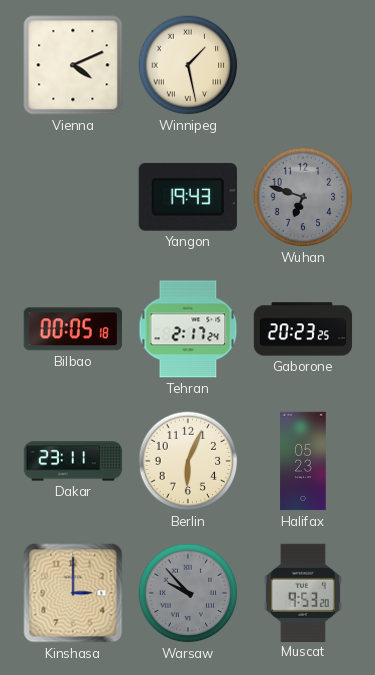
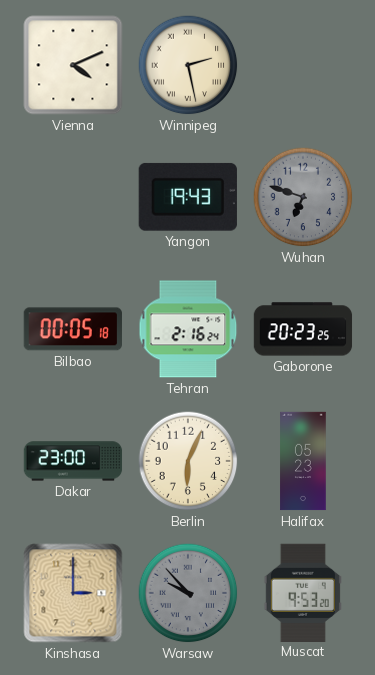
Winnipeg: 1:28 -> 2:28 (188, 65)
Tehran: 2:17 -> 2:16 (188, 329)
Dakar: 23:11 -> 23:00 (73, 461)
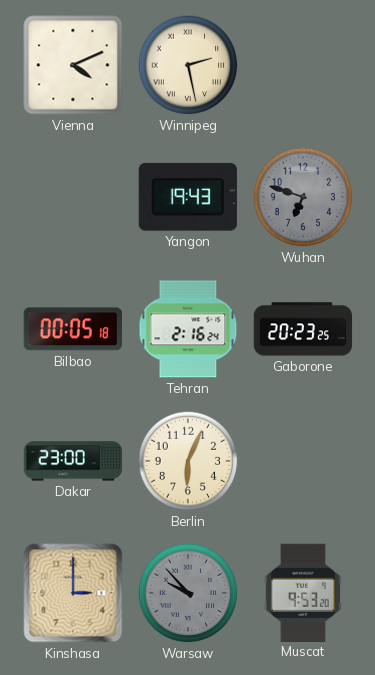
Halifax: 05:23 -> none (303, 461)
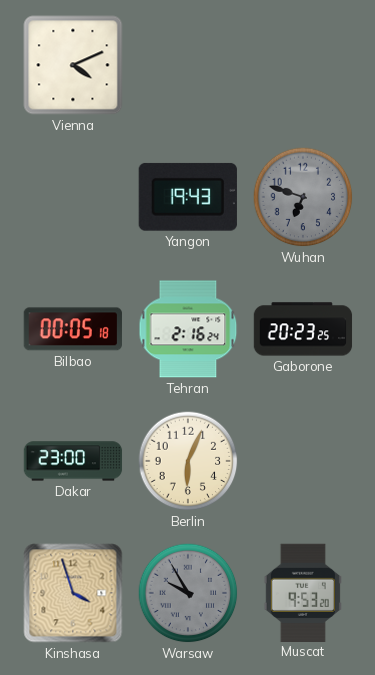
Winnipeg: 2:28 -> none (188, 65)
Kinshasa: 3:00 -> 3:57 (73, 593)
Warsaw: 9:53 -> 9:55 (188, 593)
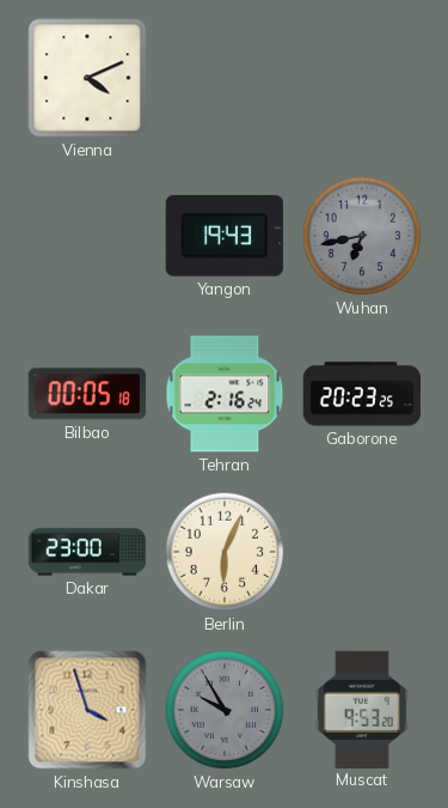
Wuhan: 6:48 -> 6:43 (362, 236)
